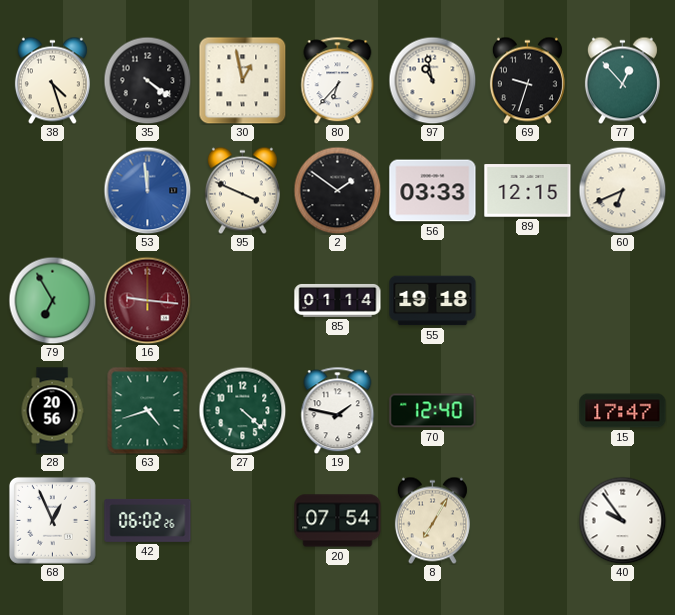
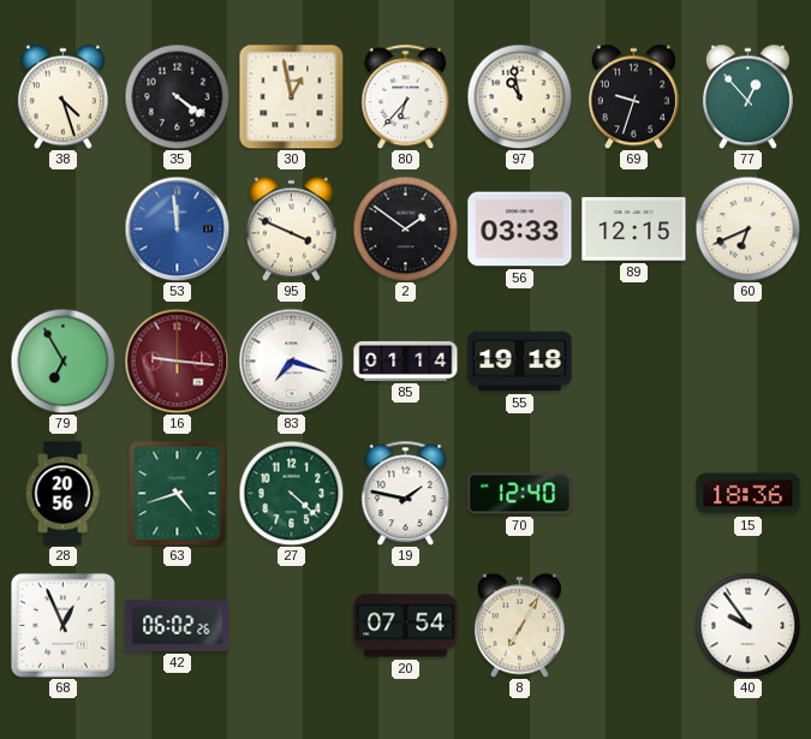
83: none -> 7:18 (291, 360)
15: 17:47 -> 18:36 (749, 494)
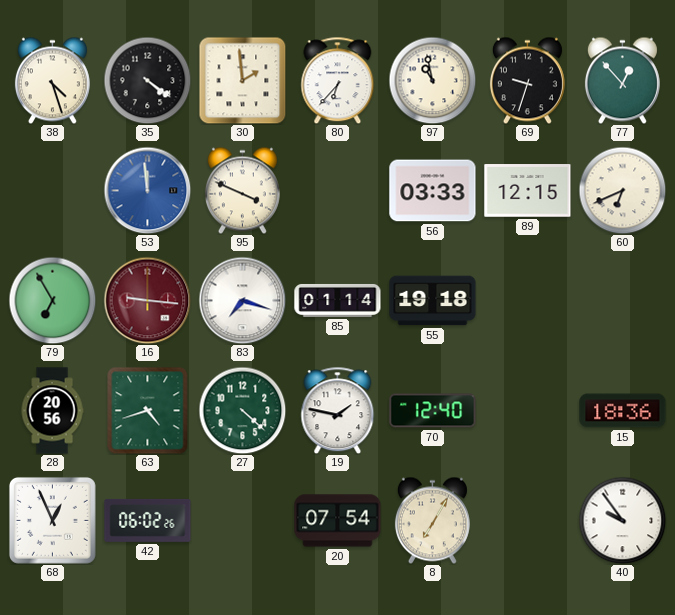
30: 12:58 -> 1:59 (242, 80)
2: 1:51 -> none (405, 228)
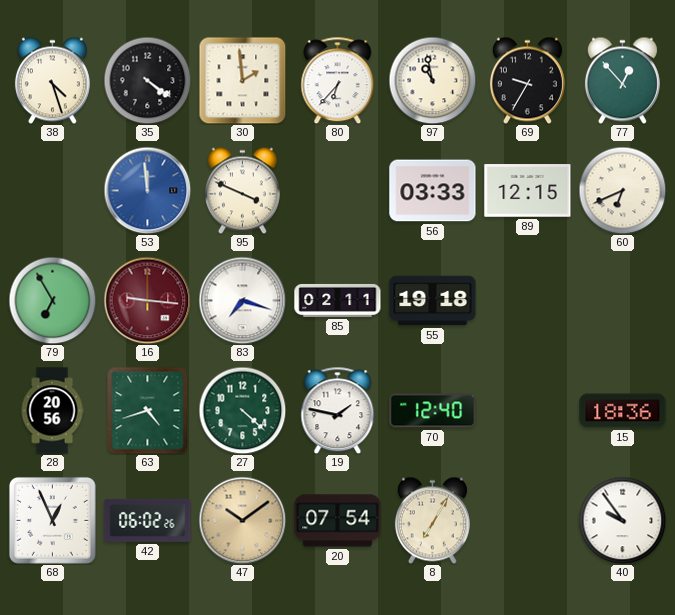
69: 9:33 -> 9:35 (527, 80)
85: 01:14 -> 02:11 (338, 300)
47: none -> 10:09 (242, 520)
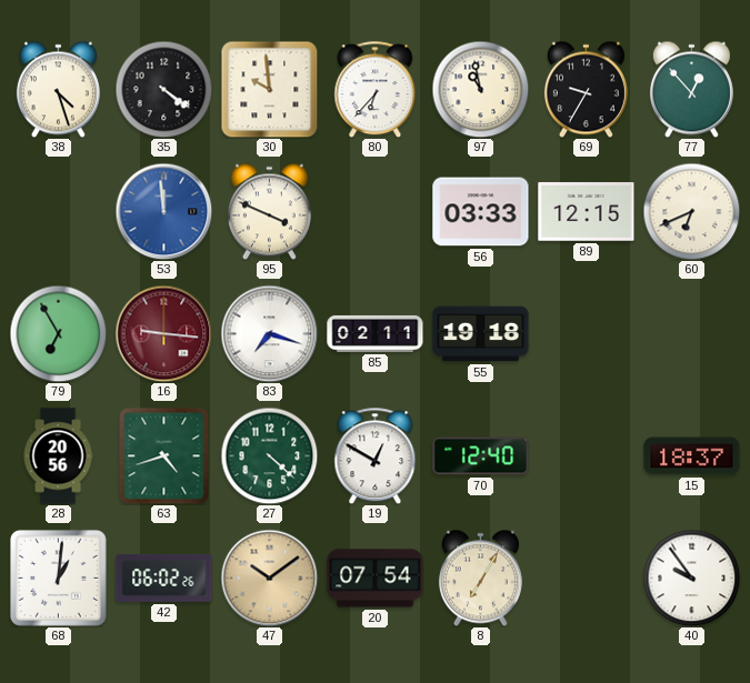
30: 1:59 -> 9:59 (269, 89)
19: 1:47 -> 12:50 (376, 455)
15: 18:36 -> 18:37 (692, 456)
68: 12:56 -> 1:01 (58, 577)
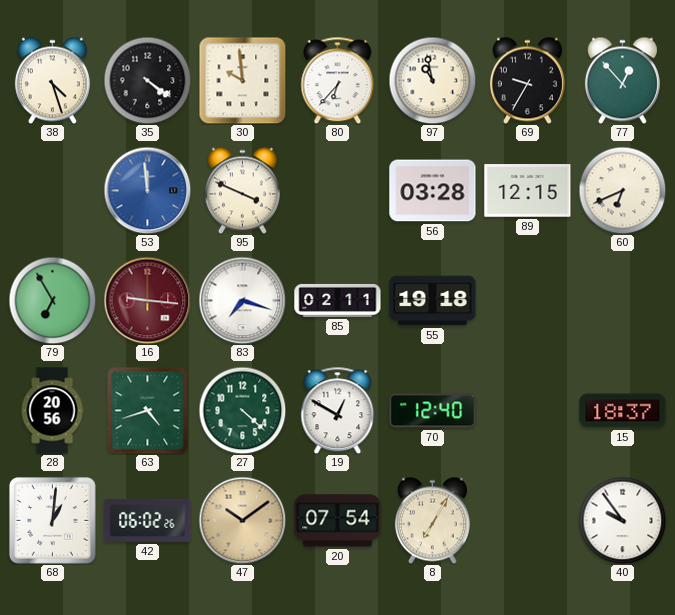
56: 03:33 -> 03:28 (433, 191)
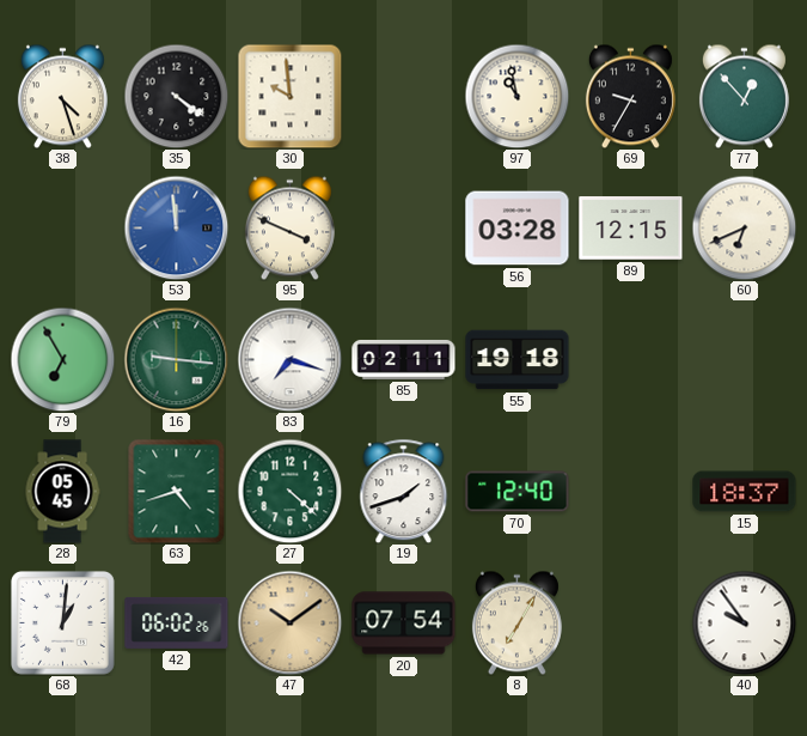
80: 6:37 -> none (338, 80)
16 dial: burgundy -> green (176, 359)
28: 20:56 -> 05:45 (62, 492)
19: 12:50 -> 1:42 (404, 491)
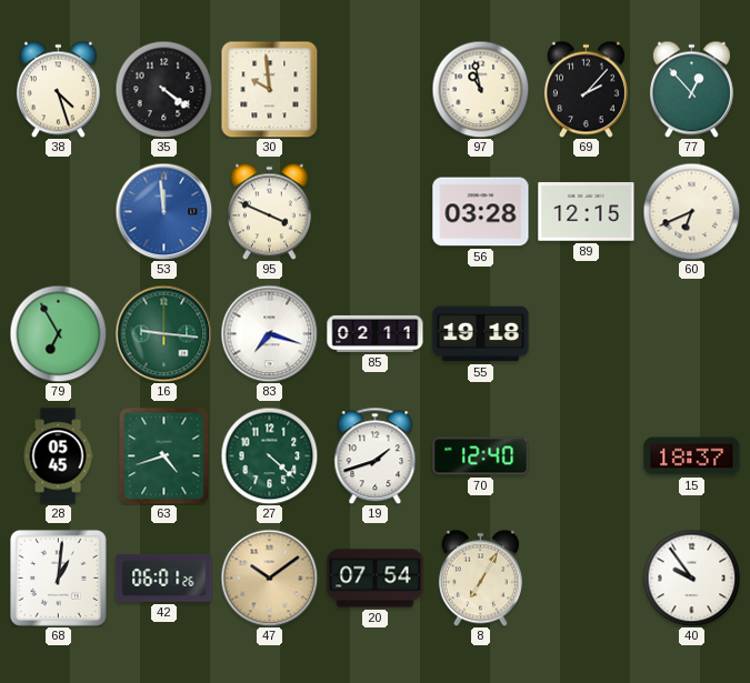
69: 9:35 -> 2:07 (586, 89)
42: 06:02 -> 06:01 (164, 577)
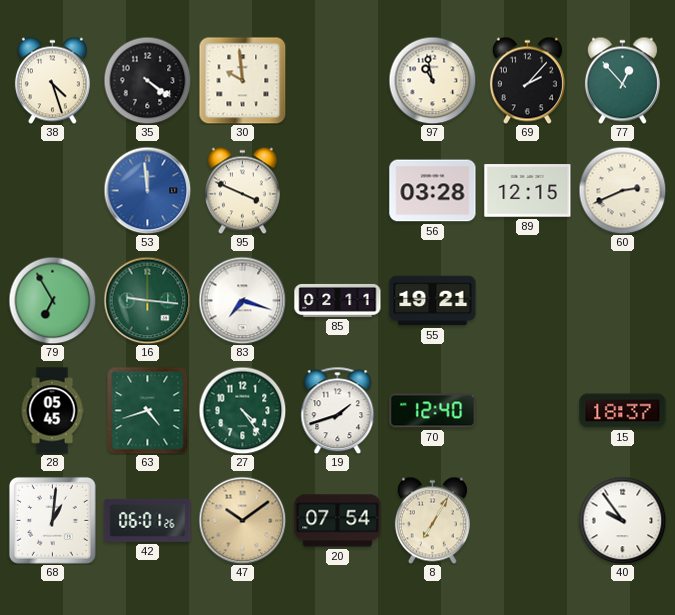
60: 6:41 -> 2:41 (622, 190)
55: 19:18 -> 19:21 (433, 301)
27: 4:22 -> 4:24 (242, 410)
